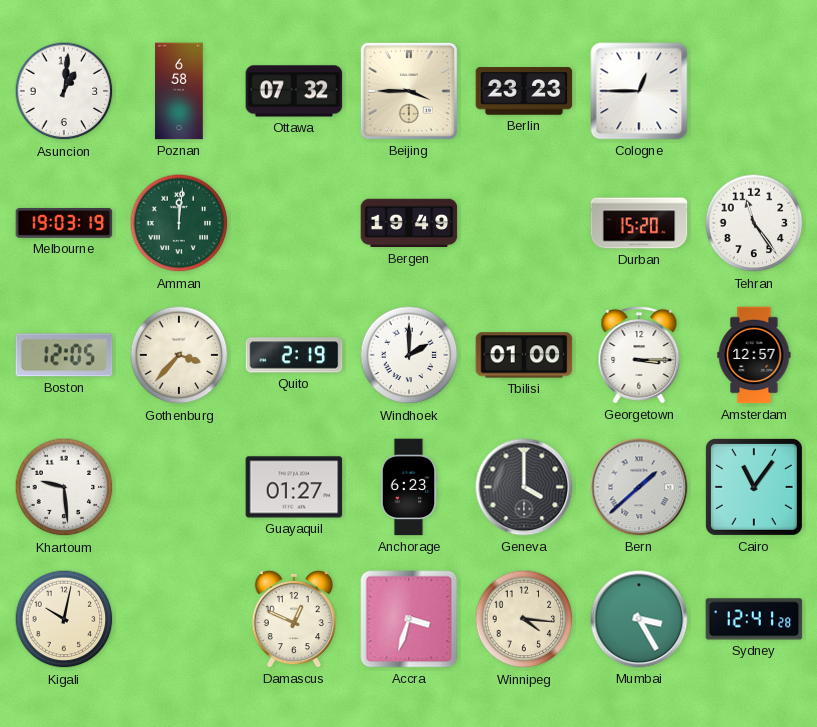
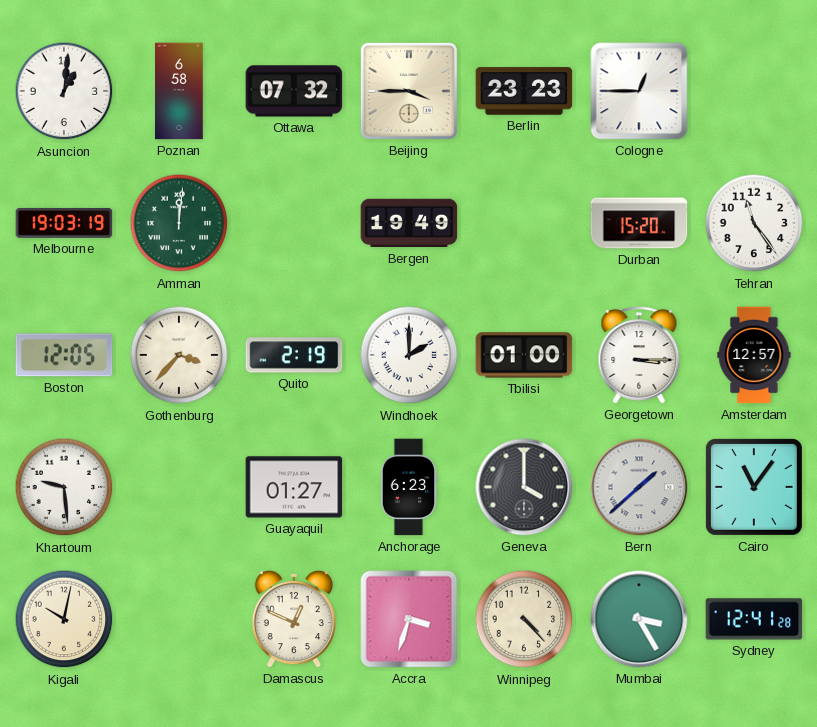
Winnipeg: 4:16 -> 4:23 (524, 619)
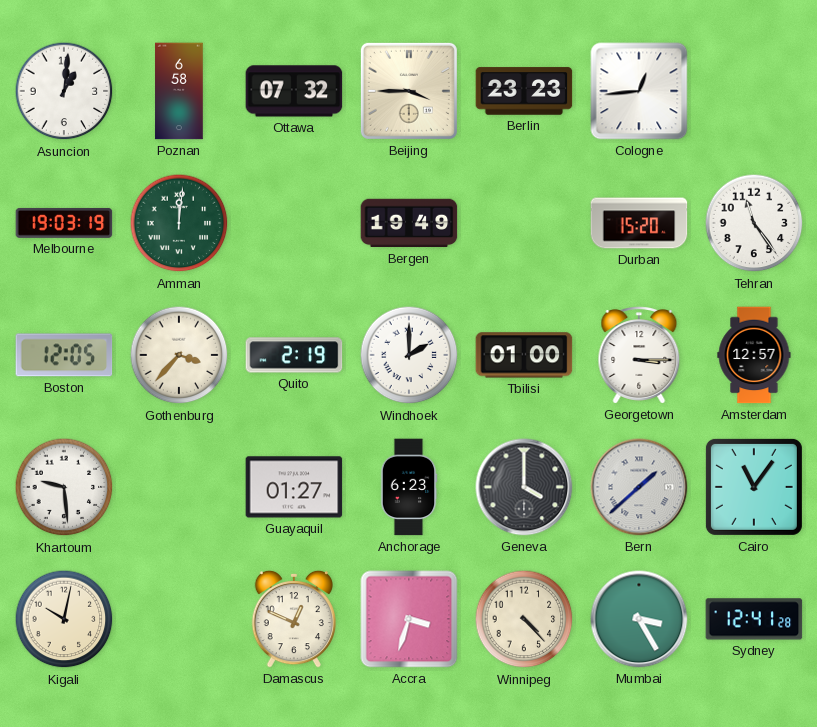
Cologne: 12:45 -> 12:44 (639, 91)
